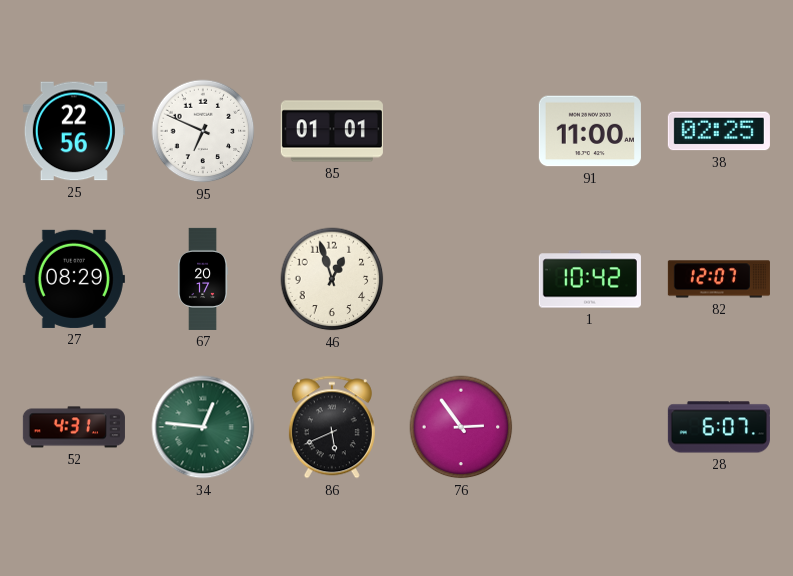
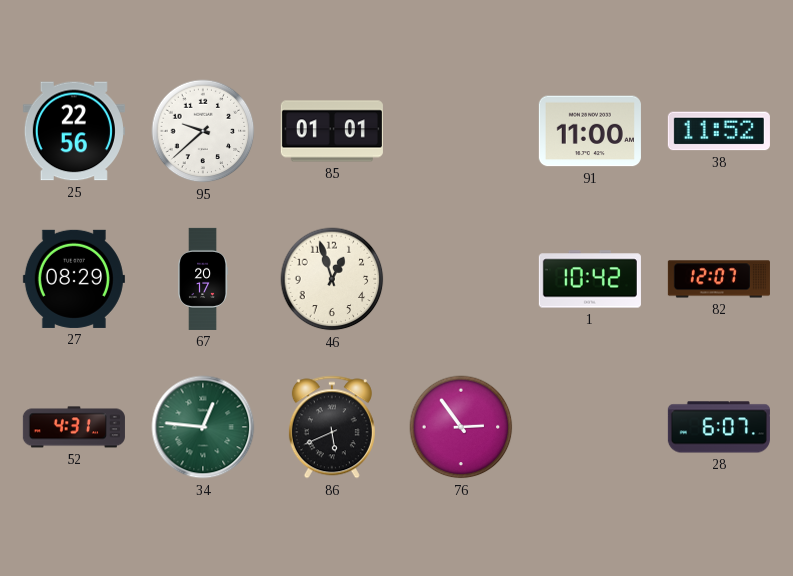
95: 6:49 -> 9:38 (203, 131)
38: 02:25 -> 11:52 (719, 131)
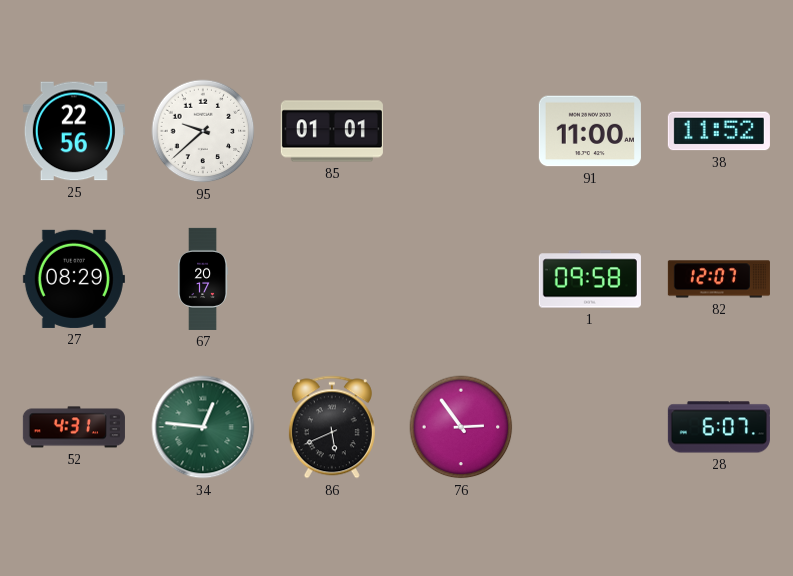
46: 12:57 -> none (332, 279)
1: 10:42 -> 09:58 (590, 279)
